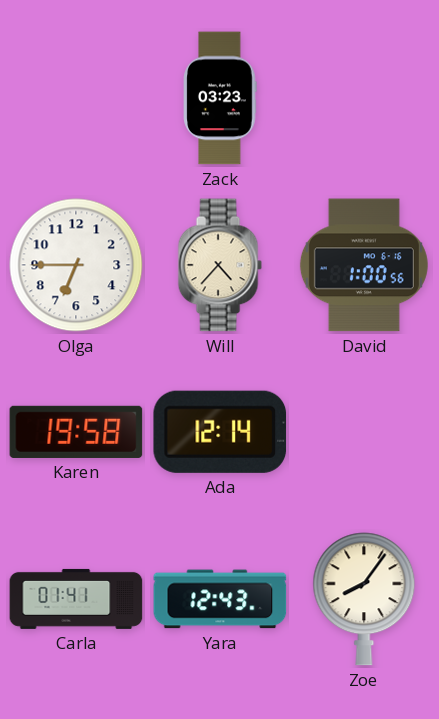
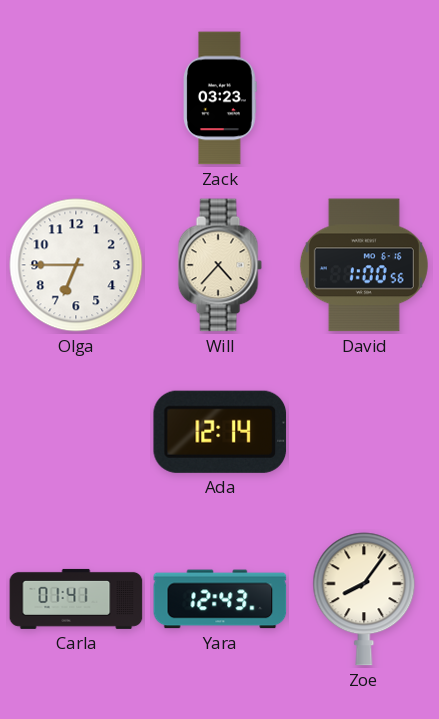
Karen: 19:58 -> none (76, 432)
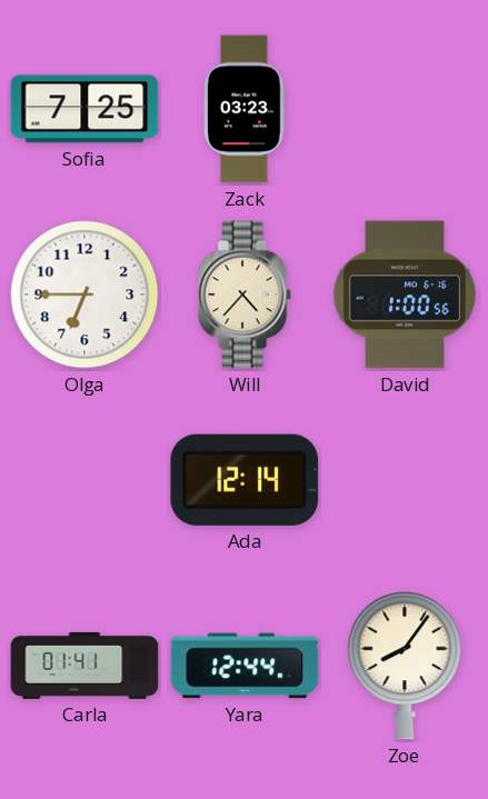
Sofia: none -> 7:25 (84, 109)
Yara: 12:43 -> 12:44 (245, 666)
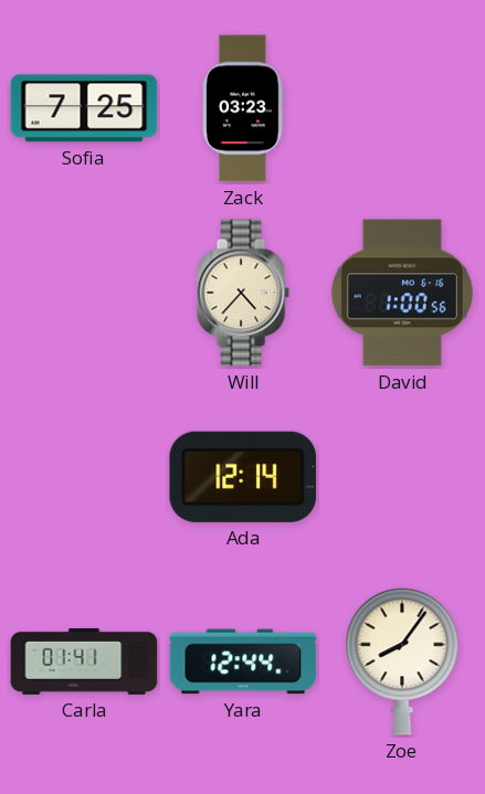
Olga: 6:45 -> none (84, 294)
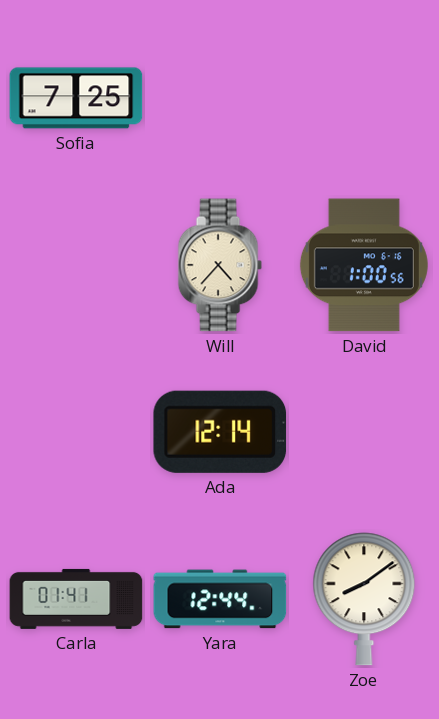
Zack: 03:23 -> none (243, 108)
Zoe: 8:06 -> 8:09 (364, 599)
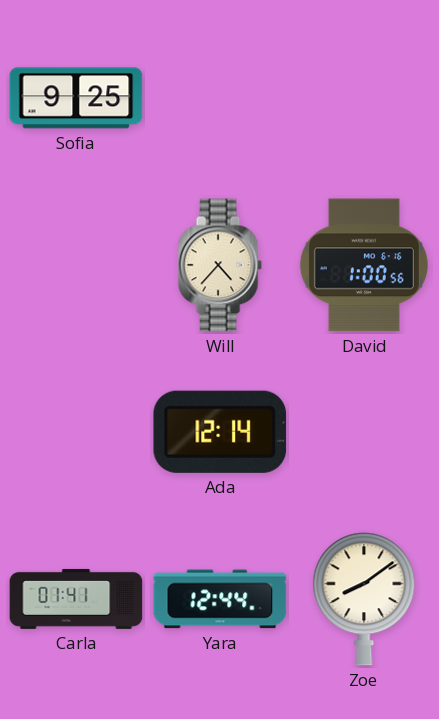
Sofia: 7:25 -> 9:25 (76, 98)
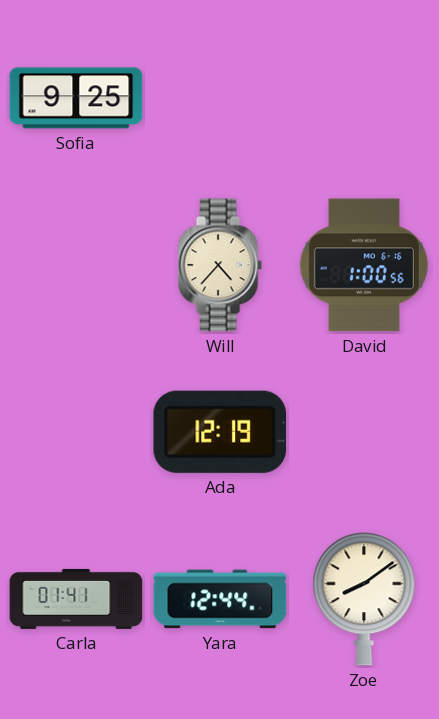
Ada: 12:14 -> 12:19 (220, 432)
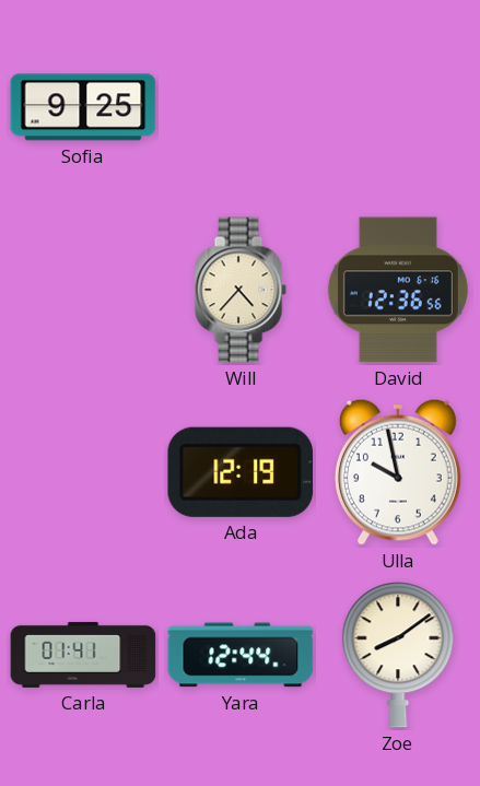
David: 1:00 -> 12:36 (398, 290)
Ulla: none -> 9:58 (398, 472)
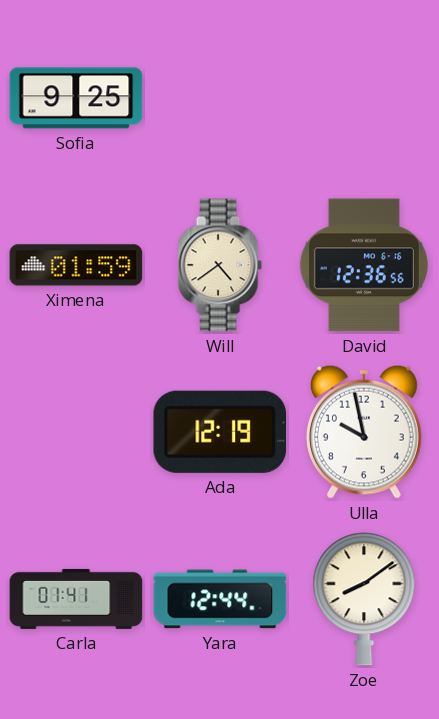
Ximena: none -> 01:59 (76, 265)
Will: 4:37 -> 4:39 (220, 265)
